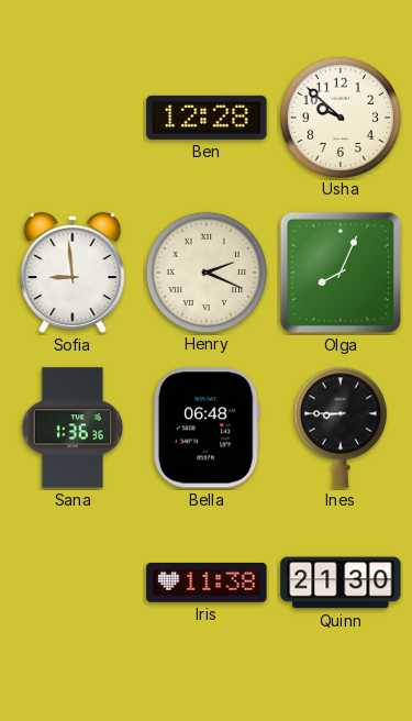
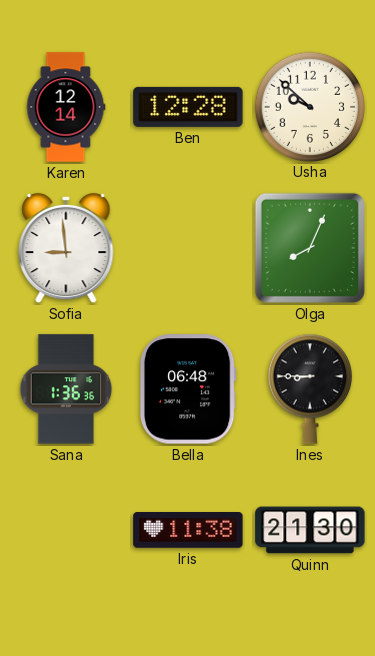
Karen: none -> 12:14 (66, 107)
Henry: 2:19 -> none (205, 271)
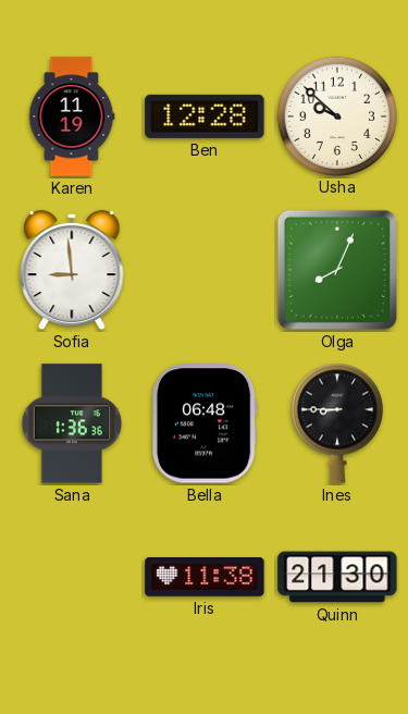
Karen: 12:14 -> 11:19 (72, 116)
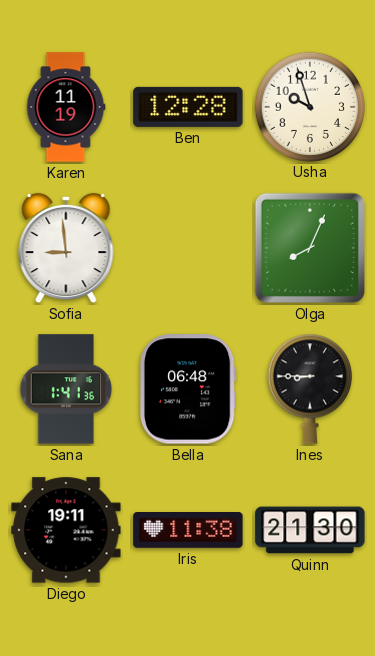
Usha: 9:52 -> 9:57 (309, 106)
Sana: 1:36 -> 1:41 (66, 389)
Diego: none -> 19:11 (66, 530)
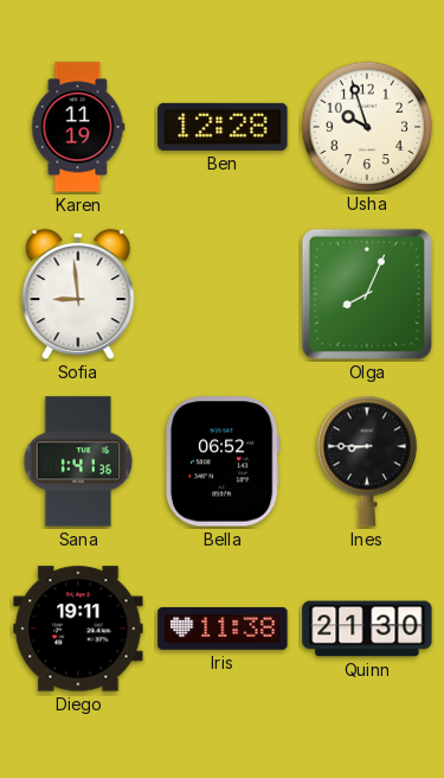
Bella: 06:48 -> 06:52 (223, 461)
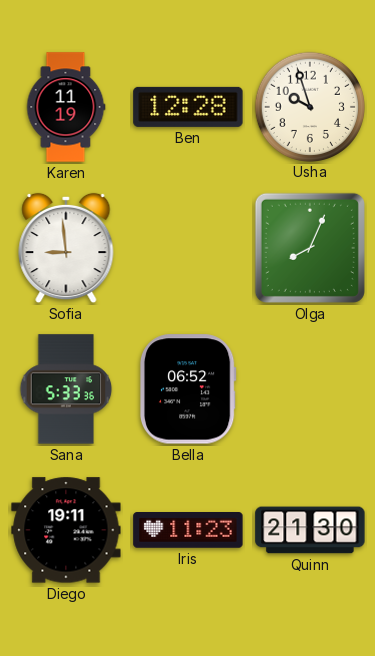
Sana: 1:41 -> 5:33 (66, 389)
Ines: 8:45 -> none (367, 461)
Iris: 11:38 -> 11:23 (188, 531)
